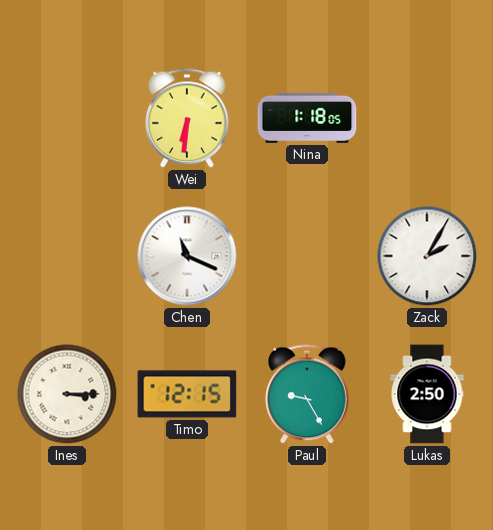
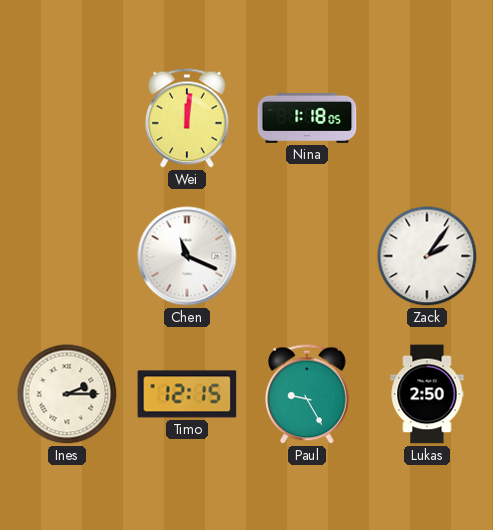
Wei: 6:31 -> 12:01 (187, 118)
Zack: 2:05 -> 2:06 (427, 256)
Ines: 3:15 -> 2:15 (67, 394)
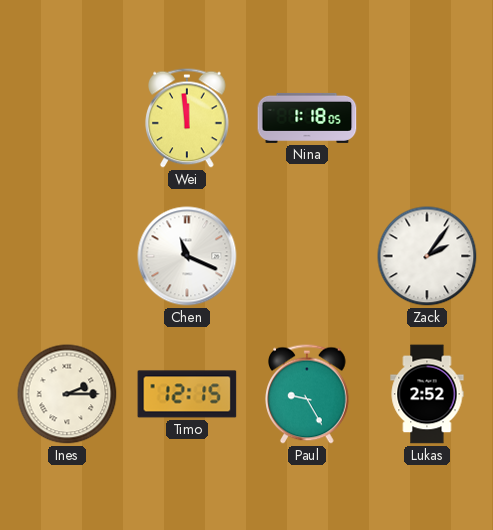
Wei: 12:01 -> 11:59 (187, 118)
Lukas: 2:50 -> 2:52 (427, 394)
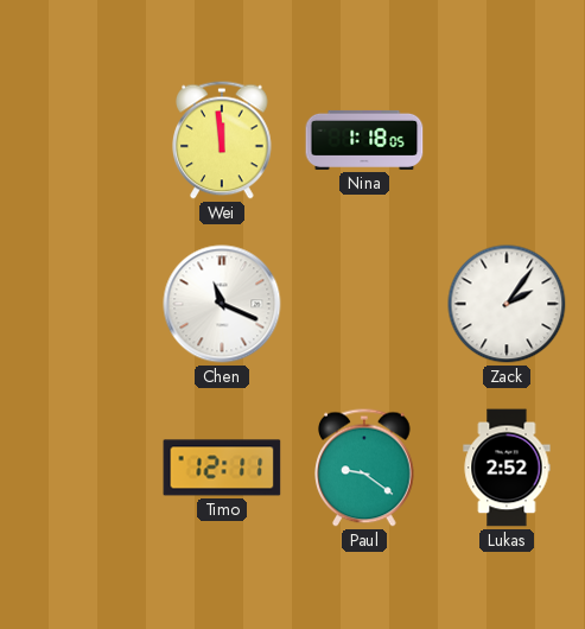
Ines: 2:15 -> none (67, 394)
Timo: 12:15 -> 12:11 (222, 468)
Paul: 9:25 -> 9:21 (364, 468)
